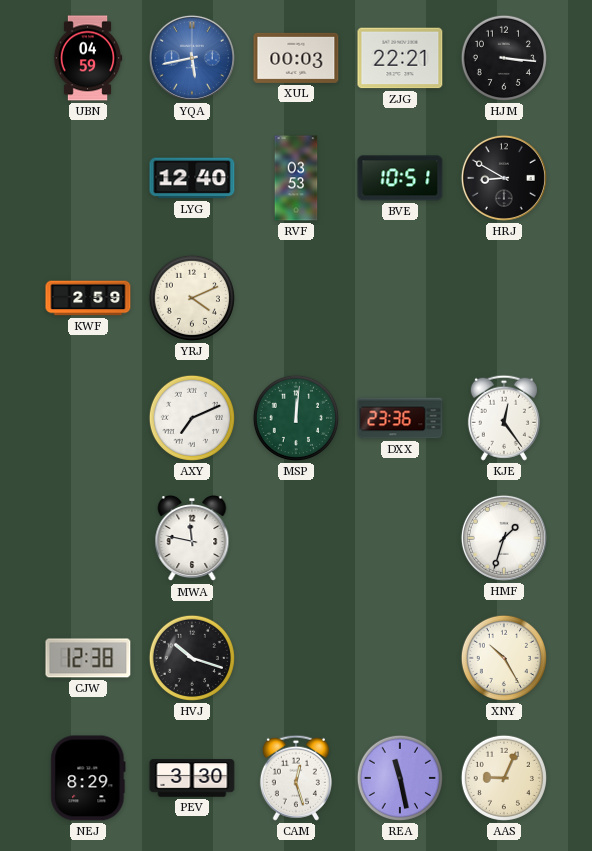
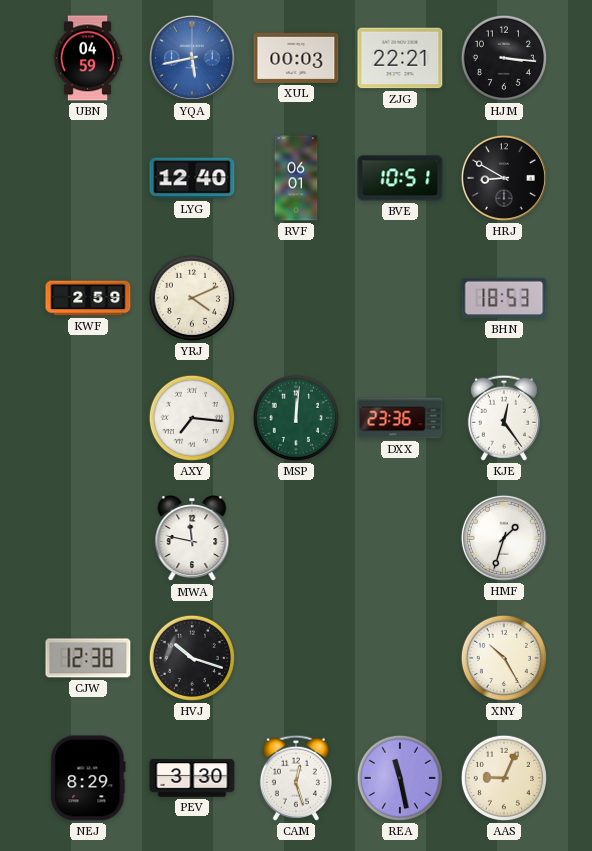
RVF: 03:53 -> 06:01 (296, 178)
BHN: none -> 18:53 (504, 298)
AXY: 7:11 -> 7:16 (192, 418)
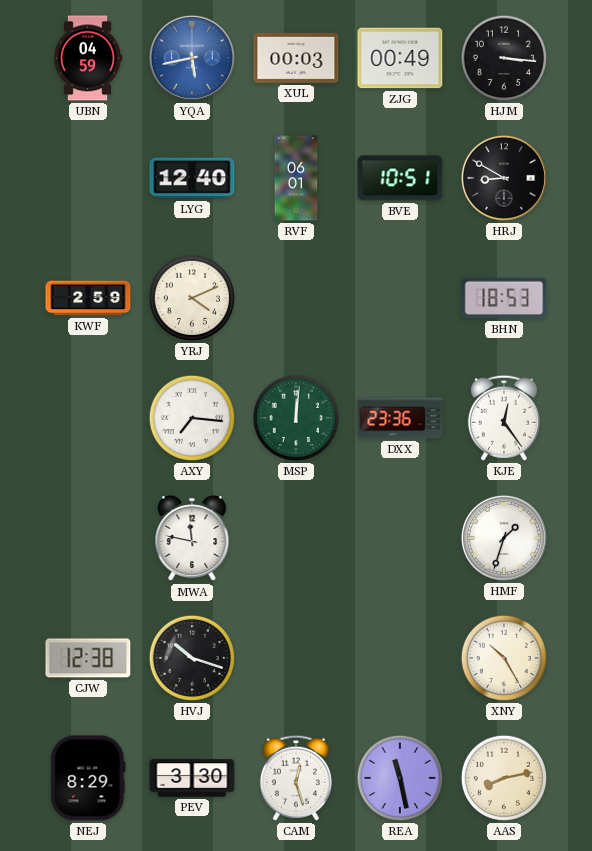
ZJG: 22:21 -> 00:49 (400, 58)
AAS: 9:04 -> 8:13 (504, 778)
